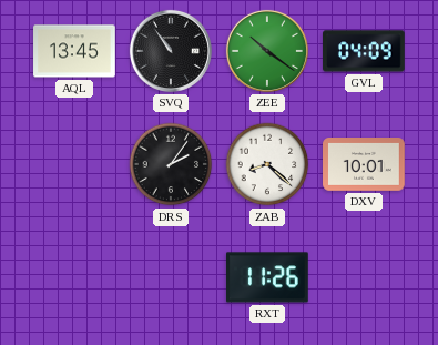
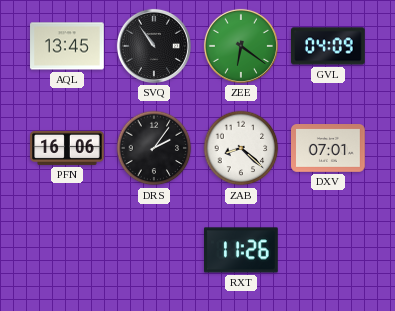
ZEE: 10:21 -> 6:21 (241, 46)
PFN: none -> 16:06 (67, 148)
DXV: 10:01 -> 07:01 (328, 149)
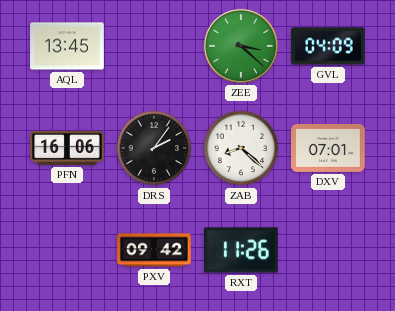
SVQ: 10:54 -> none (154, 46)
ZEE: 6:21 -> 3:22 (241, 46)
PXV: none -> 09:42 (154, 250)
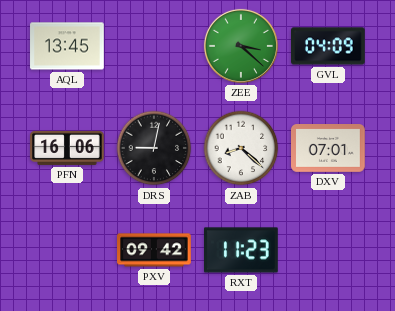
DRS: 2:06 -> 9:02 (154, 148)
RXT: 11:26 -> 11:23 (242, 250)
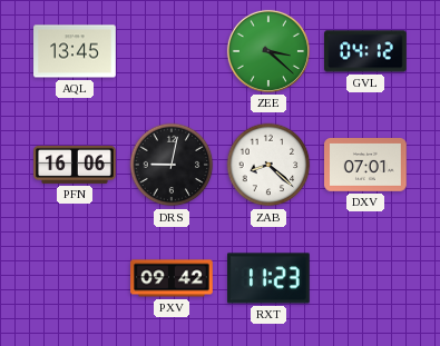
GVL: 04:09 -> 04:12 (366, 51)
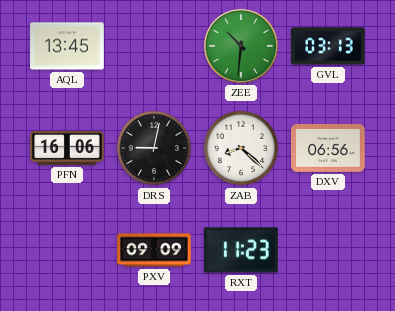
ZEE: 3:22 -> 10:31 (241, 46)
GVL: 04:12 -> 03:13 (329, 46)
DXV: 07:01 -> 06:56 (328, 149)
PXV: 09:42 -> 09:09 (154, 250)
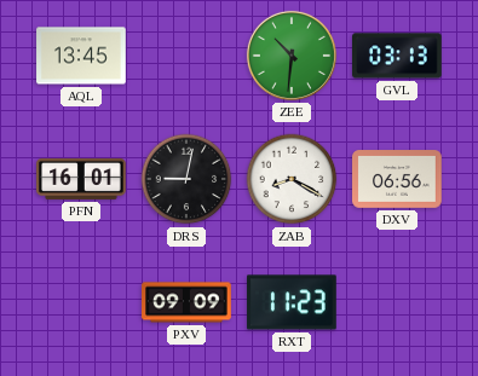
PFN: 16:06 -> 16:01 (81, 179)
ZAB: 8:22 -> 8:20 (292, 179)
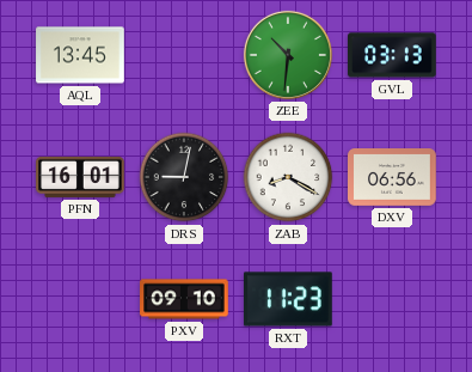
PXV: 09:09 -> 09:10 (184, 299)
